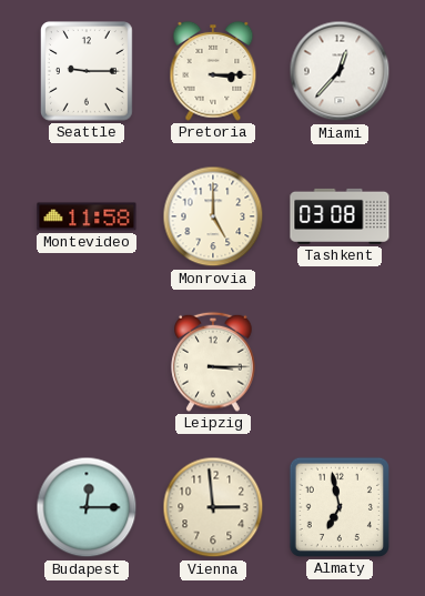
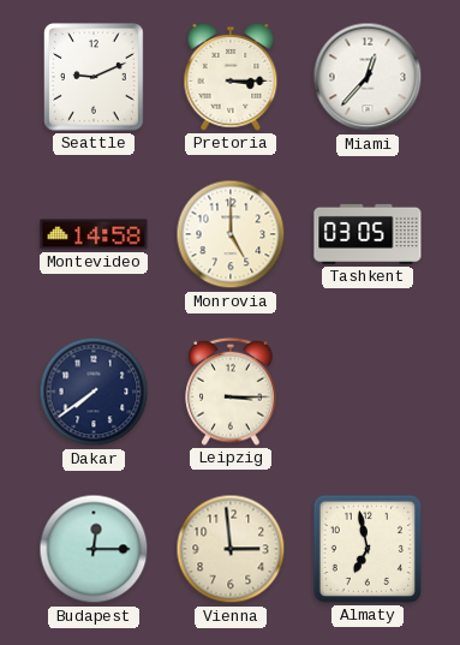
Seattle: 9:15 -> 9:11 (95, 78)
Montevideo: 11:58 -> 14:58 (94, 234)
Tashkent: 03:08 -> 03:05 (368, 234)
Dakar: none -> 7:39 (94, 392)
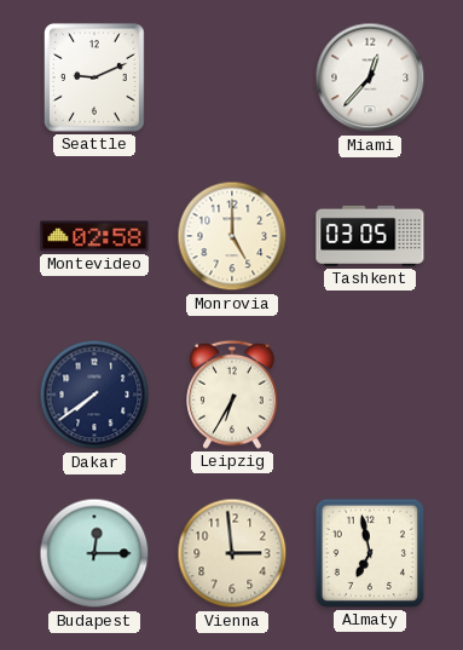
Pretoria: 3:15 -> none (231, 77)
Montevideo: 14:58 -> 02:58 (94, 236)
Leipzig: 3:15 -> 6:35 (232, 395)
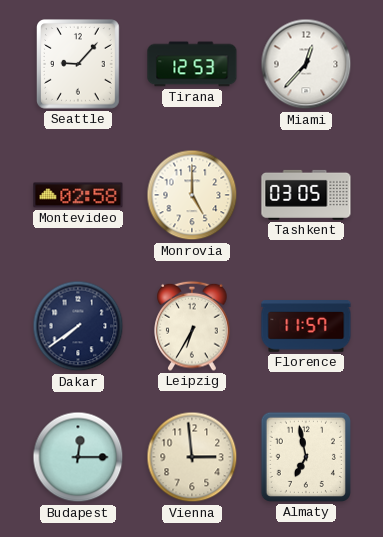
Seattle: 9:11 -> 9:07 (79, 65)
Tirana: none -> 12:53 (192, 64)
Florence: none -> 11:57 (306, 326)
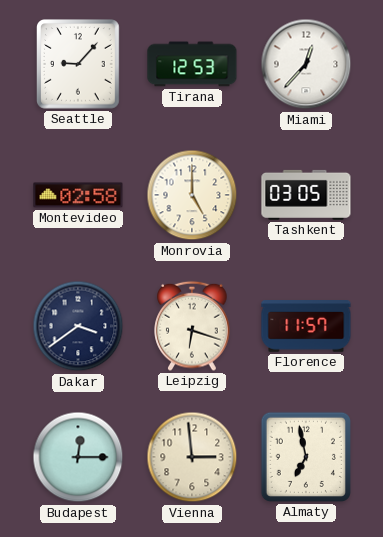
Dakar: 7:39 -> 3:39 (78, 326)
Leipzig: 6:35 -> 6:18 (192, 326)
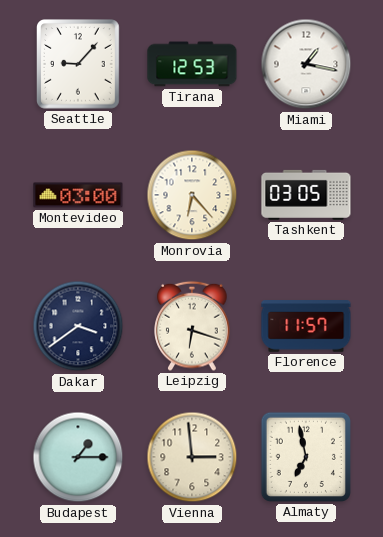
Miami: 12:37 -> 1:17 (306, 64)
Montevideo: 02:58 -> 03:00 (78, 195)
Monrovia: 5:00 -> 6:23 (192, 195)
Budapest: 12:15 -> 1:15 (78, 457)
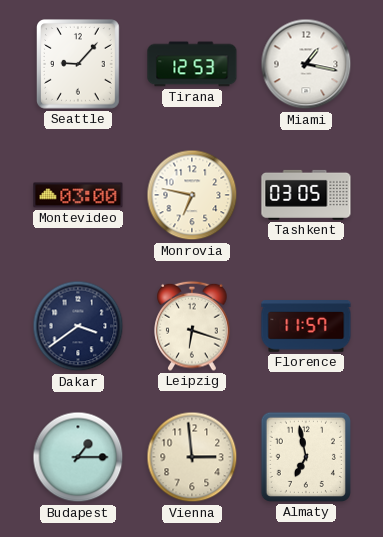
Monrovia: 6:23 -> 6:47 (192, 195)
